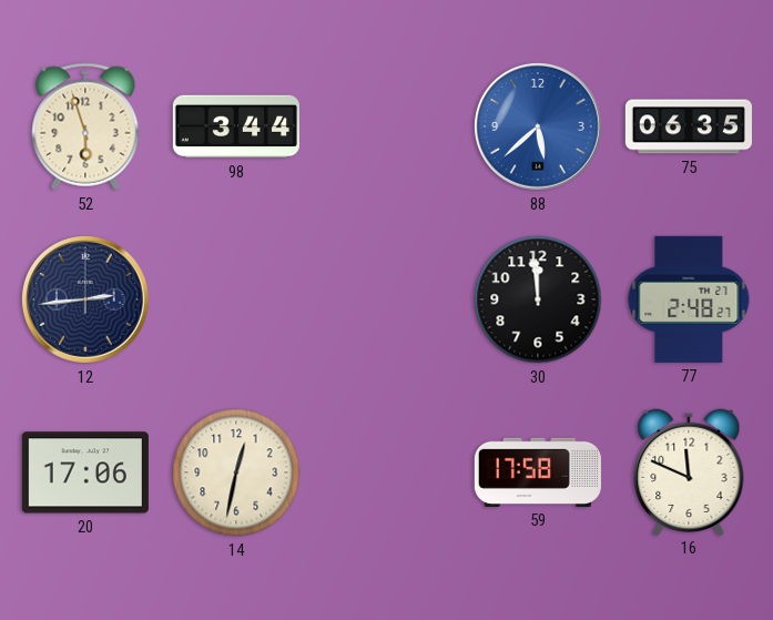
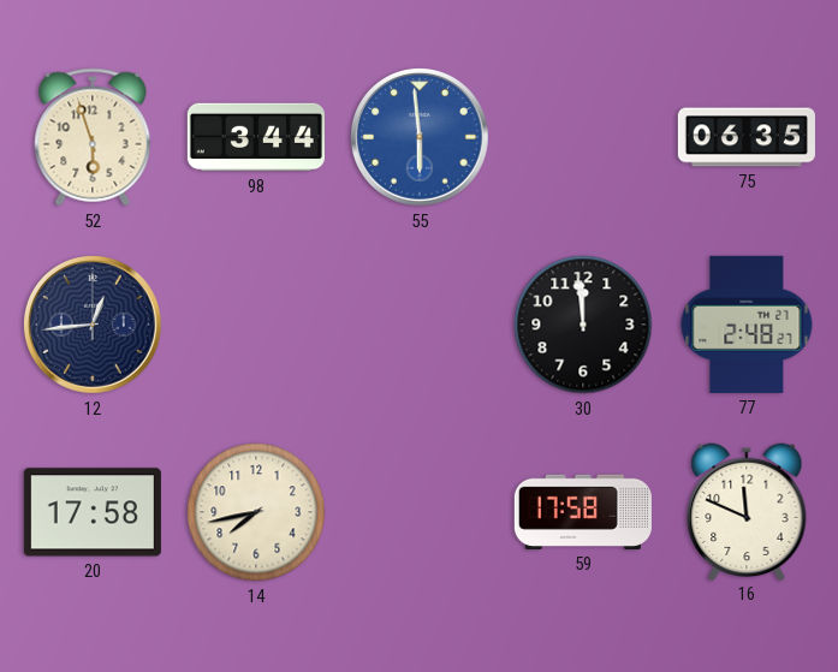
55: none -> 5:59 (420, 137)
88: 5:38 -> none (538, 126)
12: 2:44 -> 12:44 (93, 325)
20: 17:06 -> 17:58 (93, 512)
14: 12:32 -> 7:43 (256, 512)
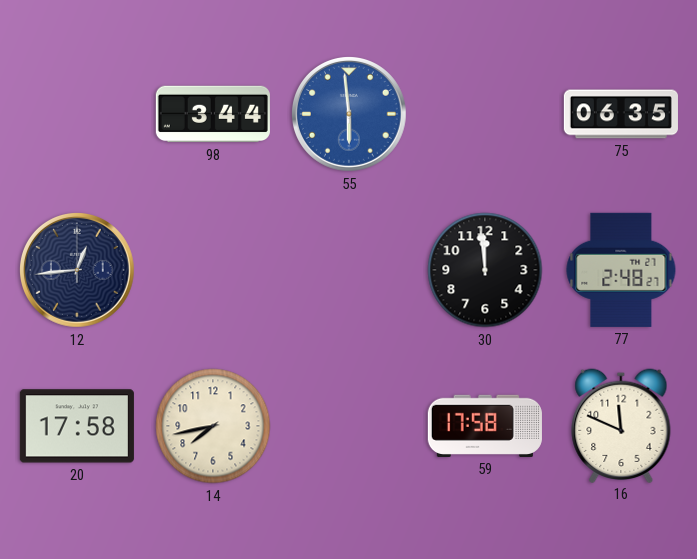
52: 5:57 -> none (93, 137)
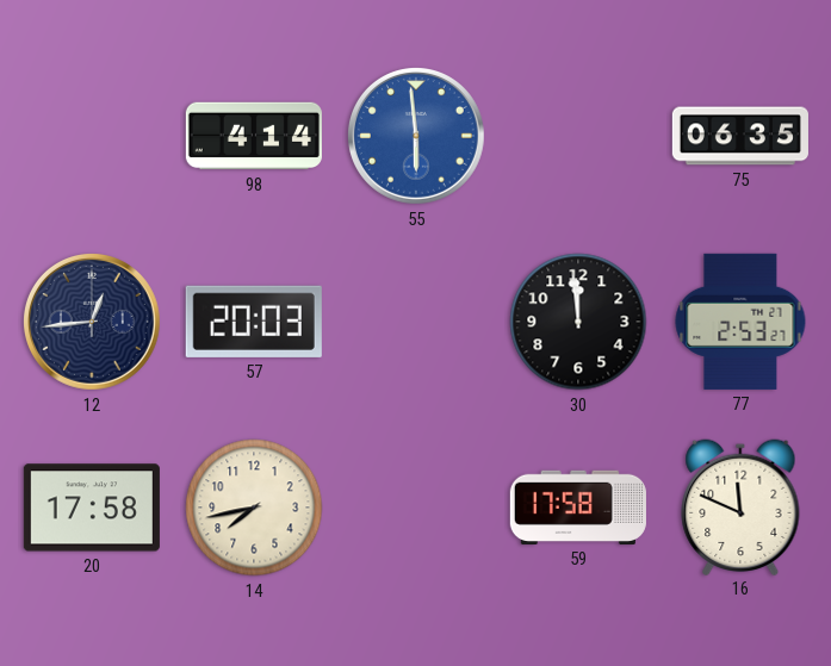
98: 3:44 -> 4:14 (254, 136)
57: none -> 20:03 (254, 322)
77: 2:48 -> 2:53 (740, 322)
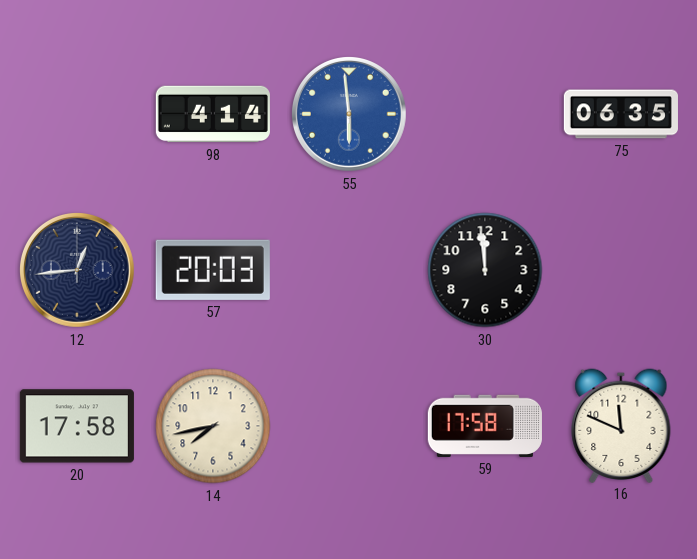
77: 2:53 -> none (740, 322)
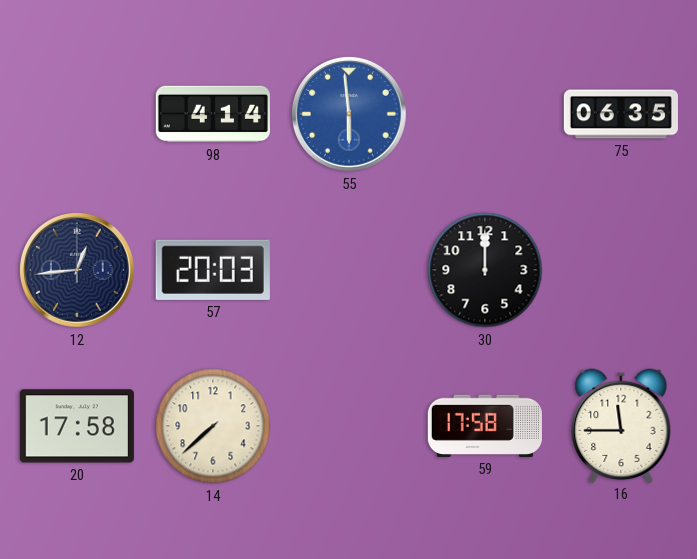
30: 11:59 -> 12:00 (485, 270)
14: 7:43 -> 7:38 (213, 426)
16: 11:49 -> 11:45 (621, 425)
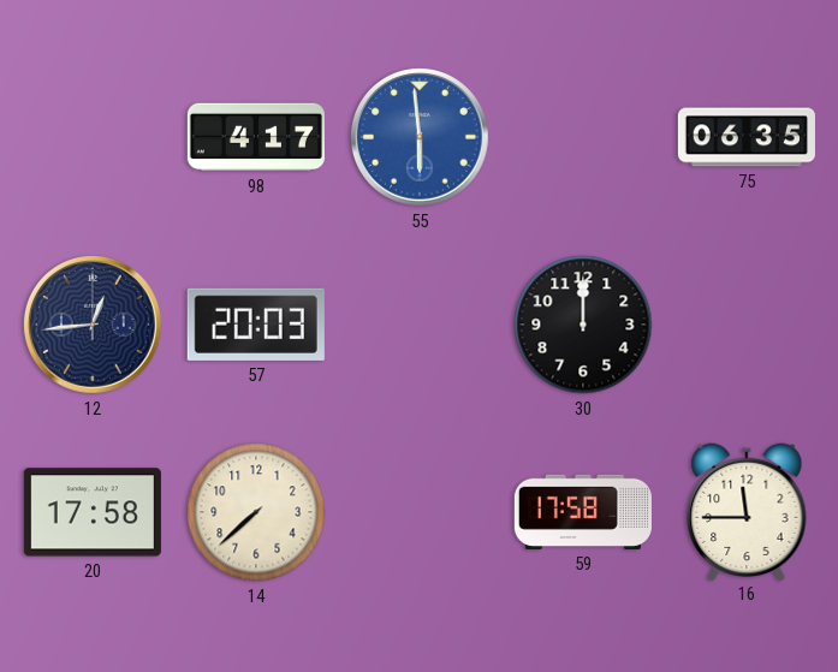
98: 4:14 -> 4:17 (256, 137)
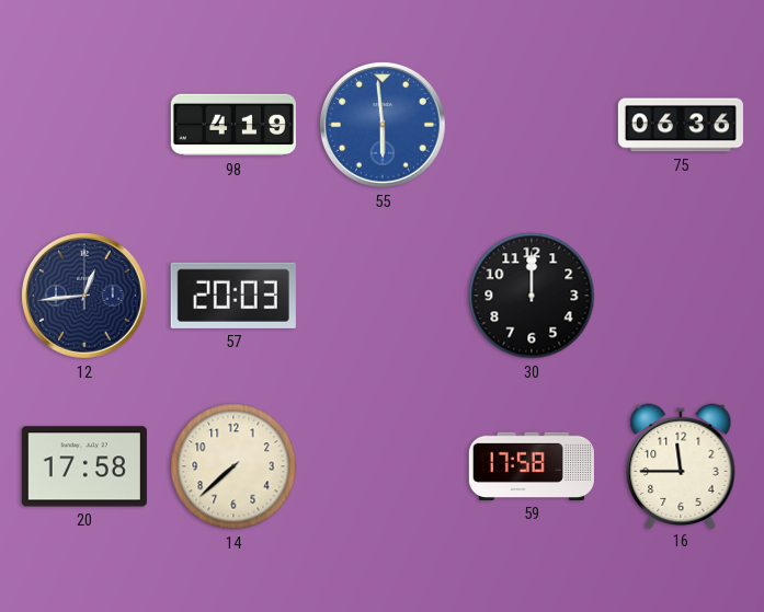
98: 4:17 -> 4:19 (233, 125)
75: 06:35 -> 06:36 (681, 125)
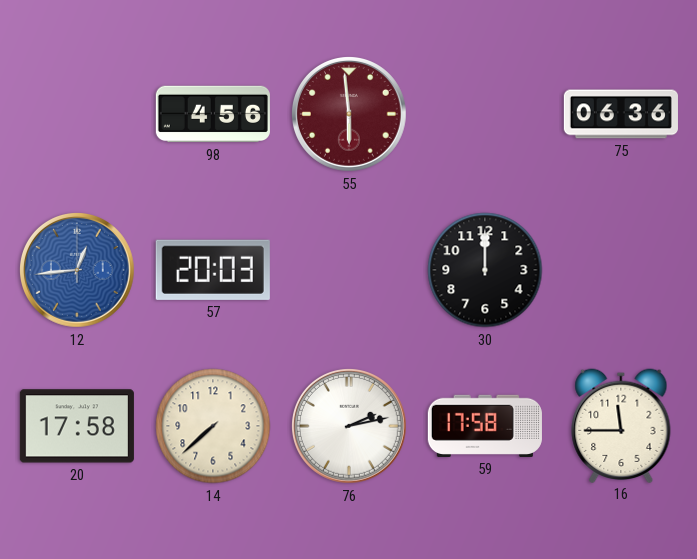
98: 4:19 -> 4:56 (213, 114)
55 dial: blue -> burgundy (349, 114)
12 dial: navy -> blue (77, 270)
76: none -> 2:13 (349, 426)
